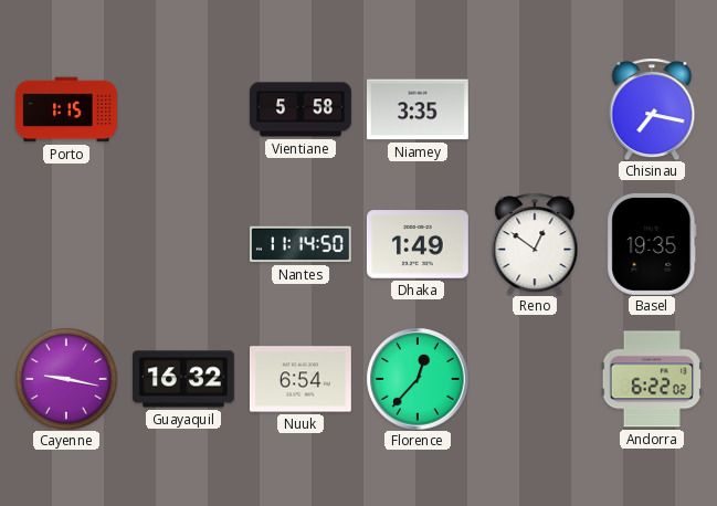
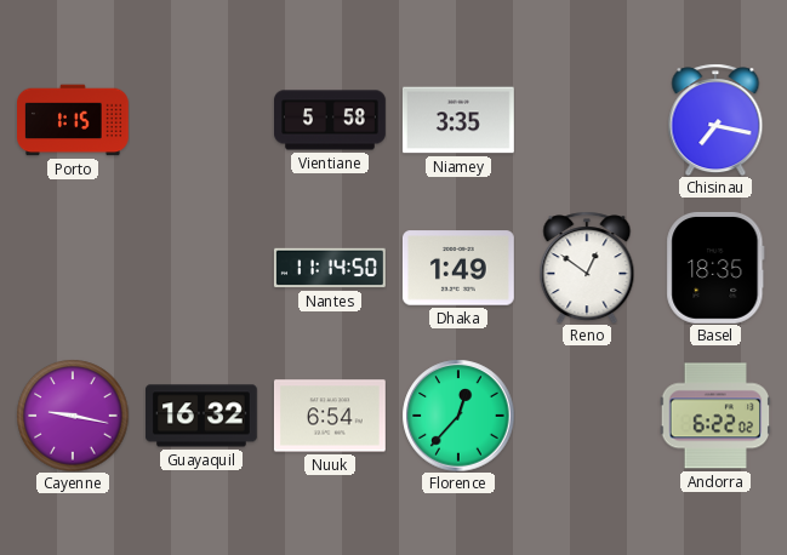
Basel: 19:35 -> 18:35 (715, 268)
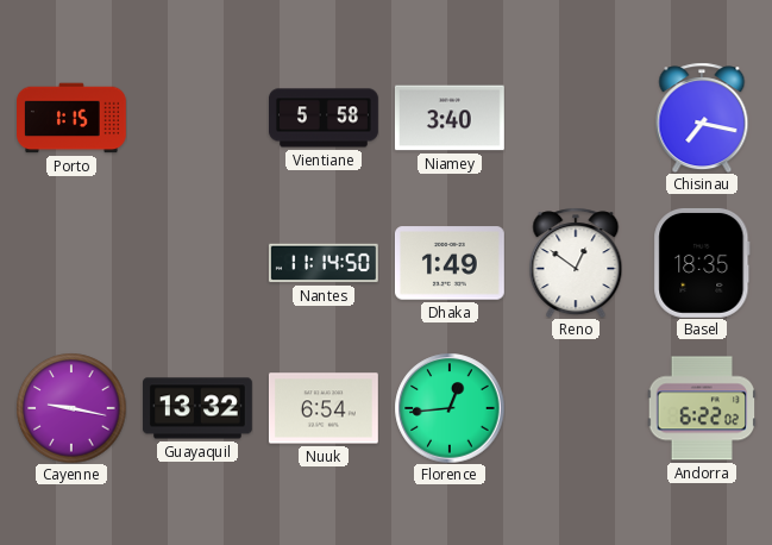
Niamey: 3:35 -> 3:40 (450, 118)
Guayaquil: 16:32 -> 13:32 (199, 408)
Florence: 12:37 -> 12:44 (450, 408)
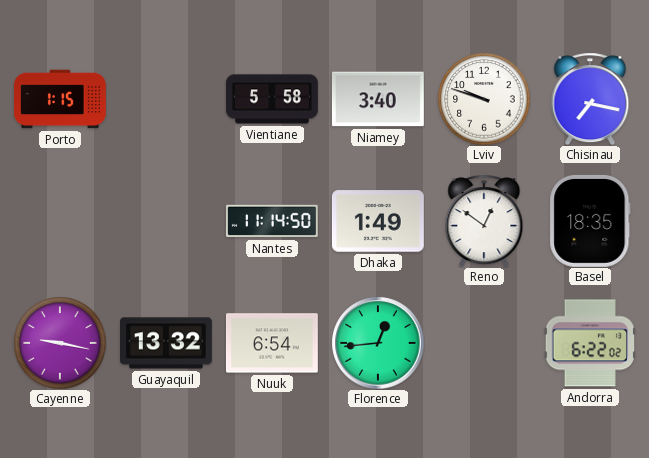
Lviv: none -> 9:48 (484, 99)
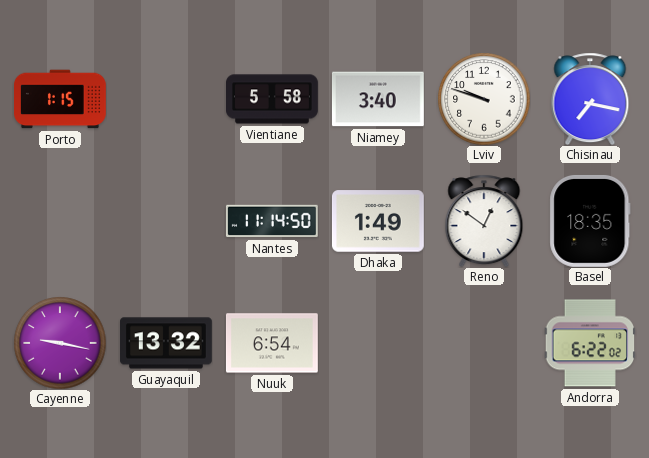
Florence: 12:44 -> none (378, 343)
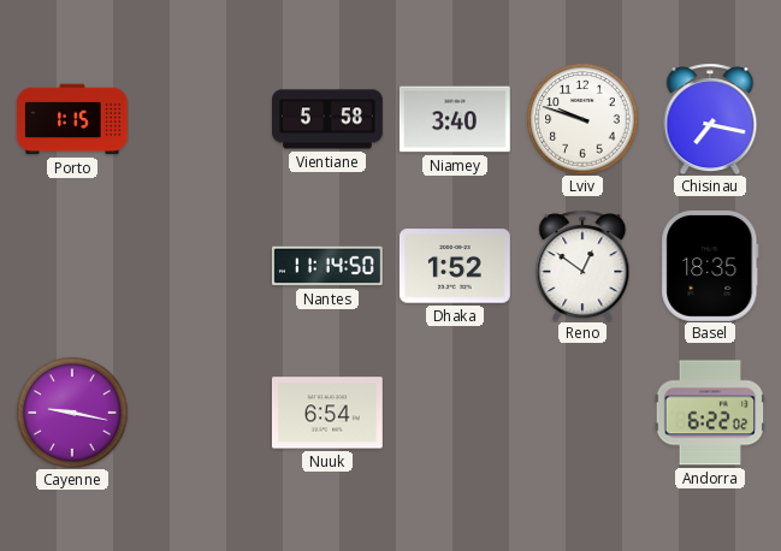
Dhaka: 1:49 -> 1:52 (455, 266)
Guayaquil: 13:32 -> none (167, 343)
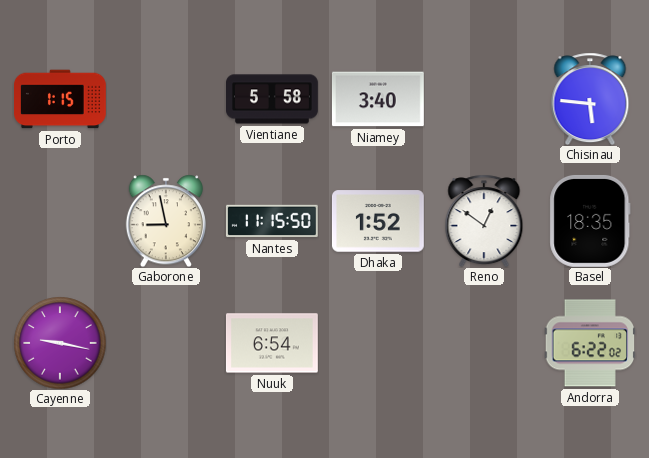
Lviv: 9:48 -> none (582, 119)
Chisinau: 7:17 -> 5:46 (590, 99)
Gaborone: none -> 8:58 (166, 221)
Nantes: 11:14 -> 11:15 (272, 221)
